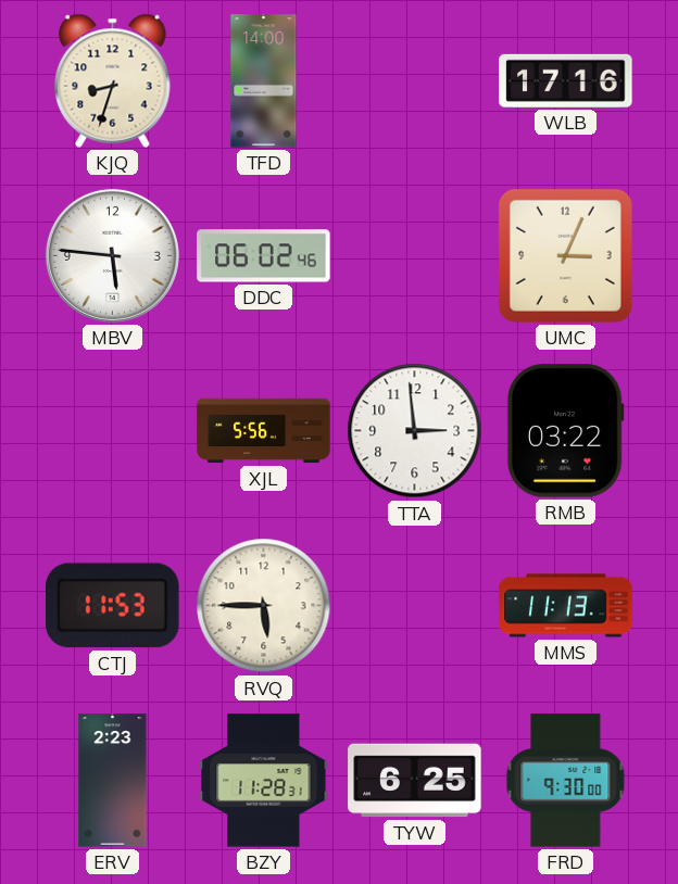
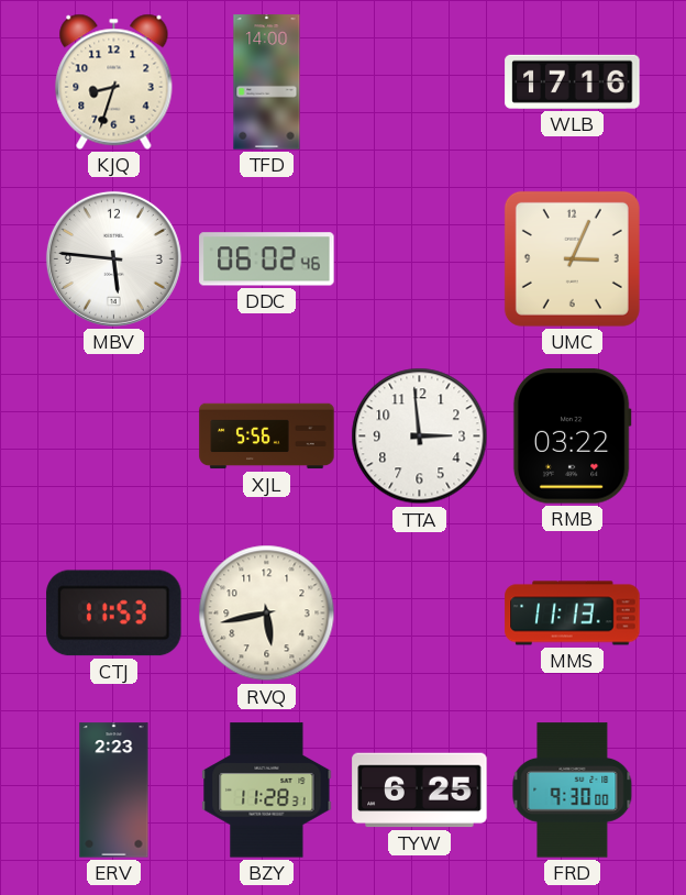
RVQ: 5:45 -> 5:43 (267, 614)
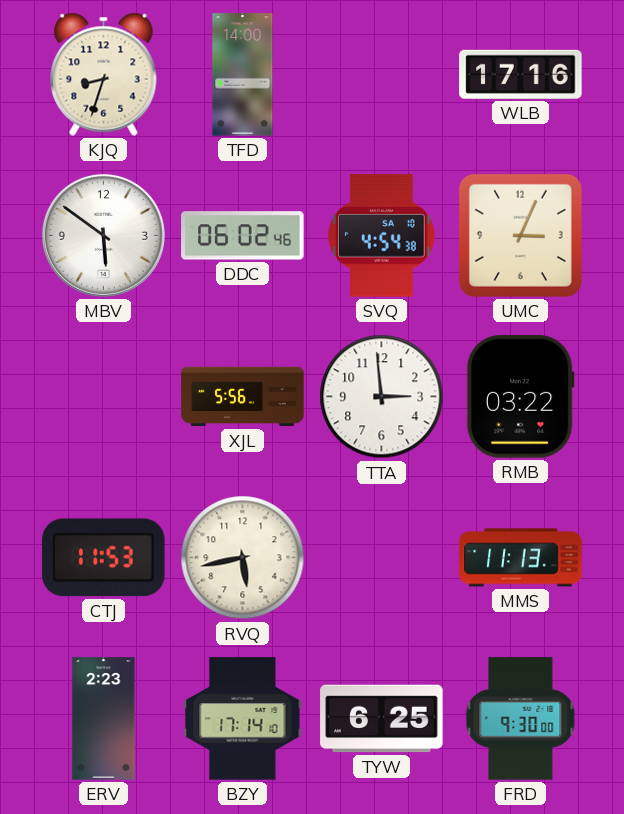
MBV: 5:46 -> 5:51 (103, 235)
SVQ: none -> 4:54 (382, 236)
BZY: 11:28 -> 17:14 (243, 719)
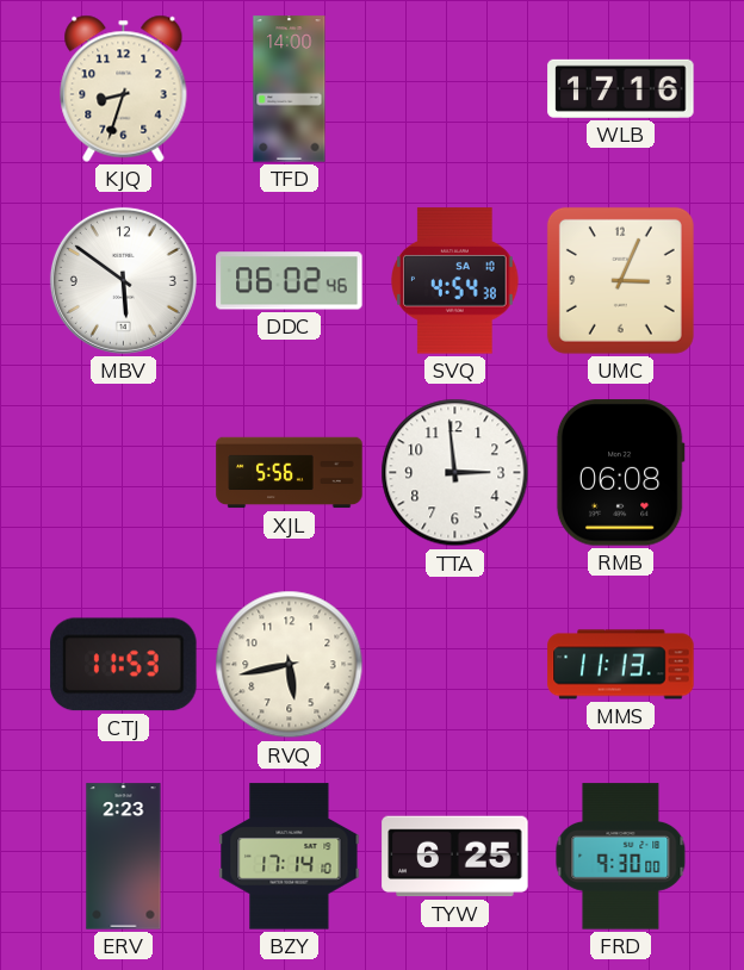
RMB: 03:22 -> 06:08 (620, 473)
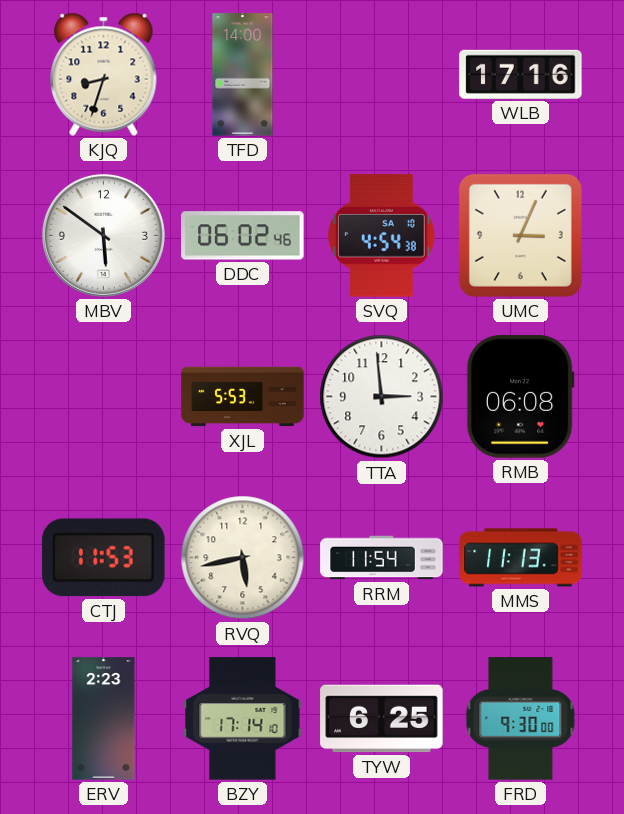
XJL: 5:56 -> 5:53 (243, 397)
RRM: none -> 11:54 (382, 558)
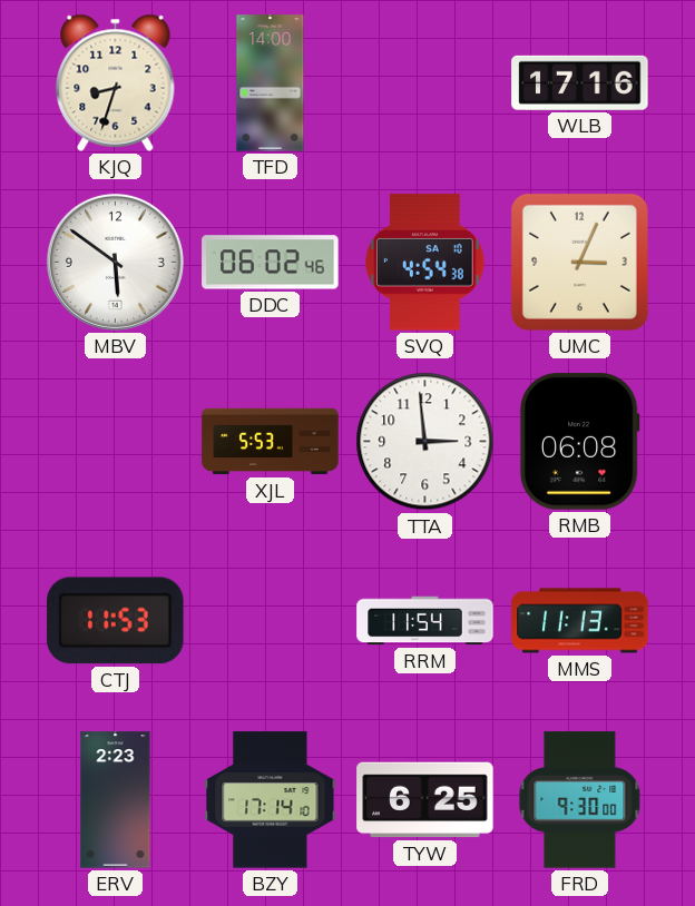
RVQ: 5:43 -> none (243, 558)
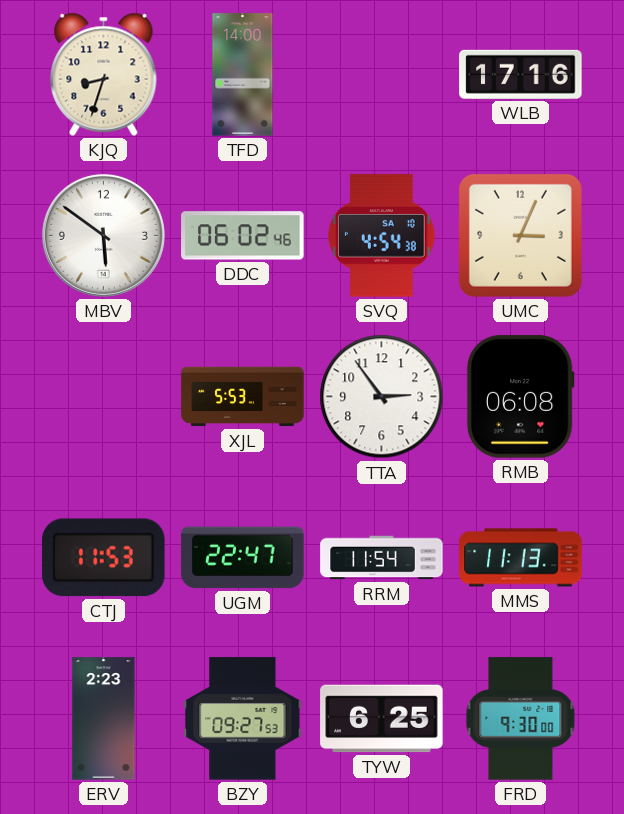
TTA: 2:59 -> 2:54 (382, 397)
UGM: none -> 22:47 (243, 558)
BZY: 17:14 -> 09:27 (243, 719)
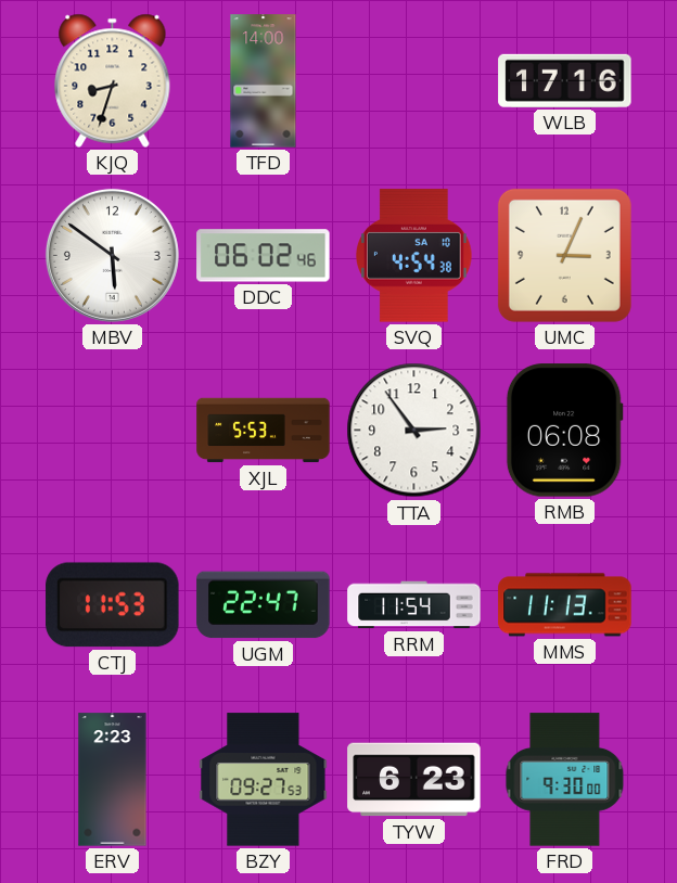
TYW: 6:25 -> 6:23 (414, 780)
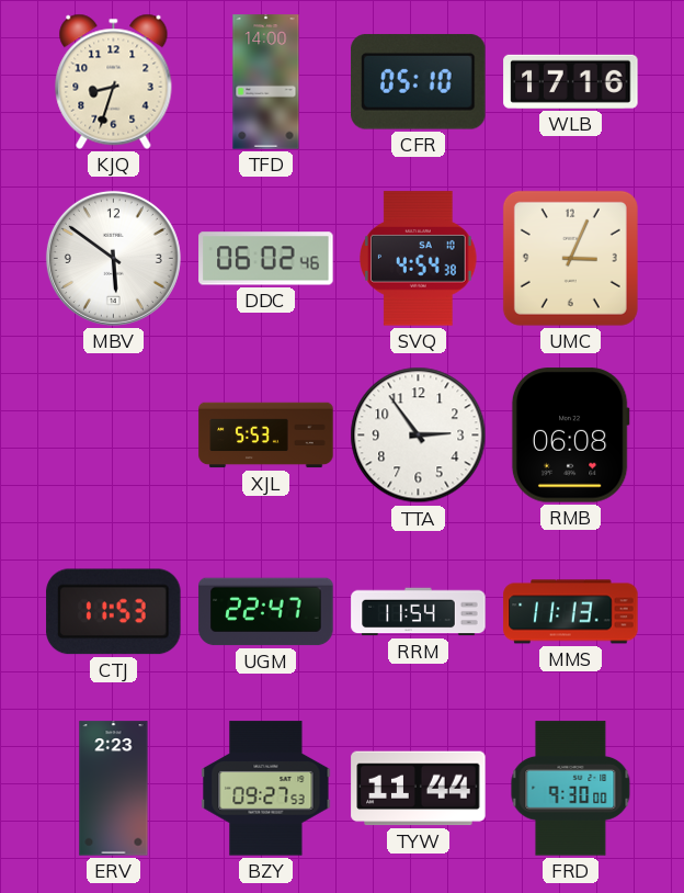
CFR: none -> 05:10 (419, 82)
TYW: 6:23 -> 11:44 (419, 789)
